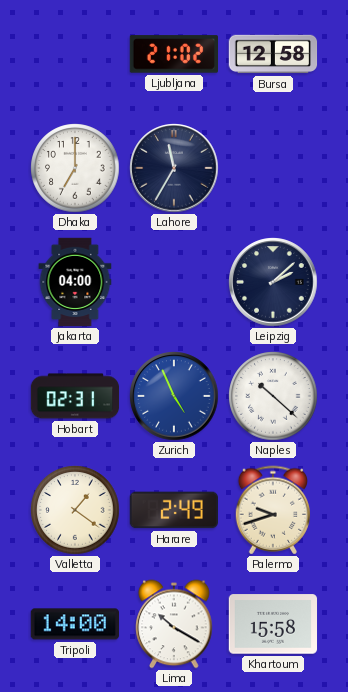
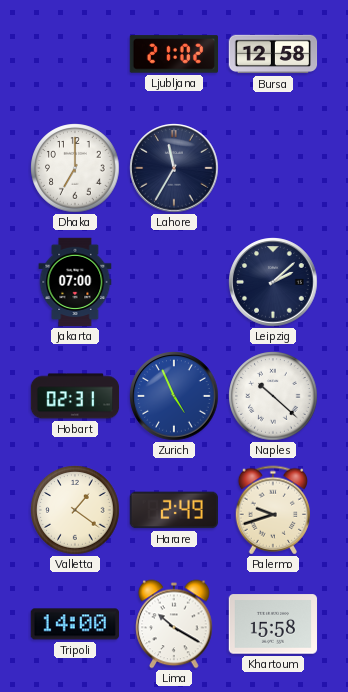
Jakarta: 04:00 -> 07:00 (75, 282)
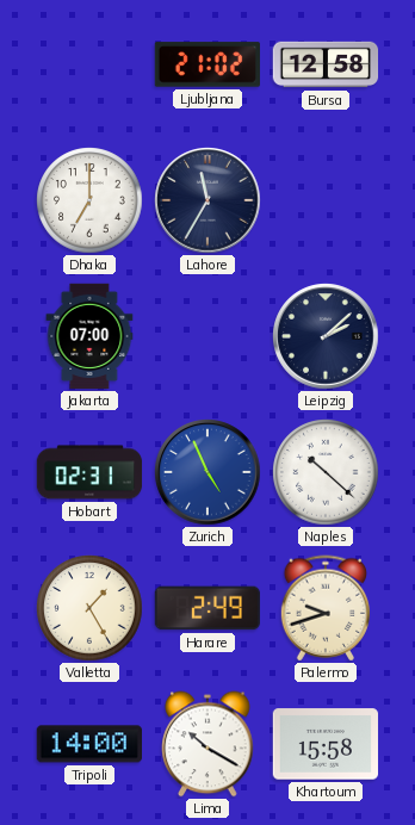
Valletta: 1:21 -> 1:25 (89, 608)
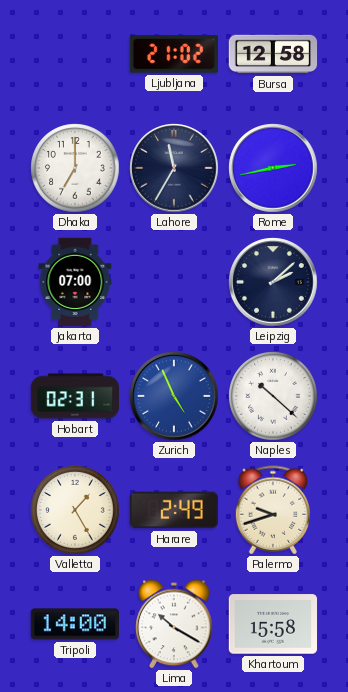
Rome: none -> 2:43 (273, 168)
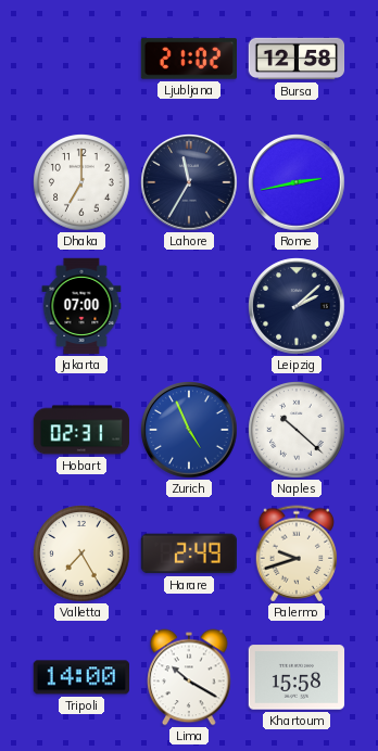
Valletta: 1:25 -> 7:25 (81, 553)
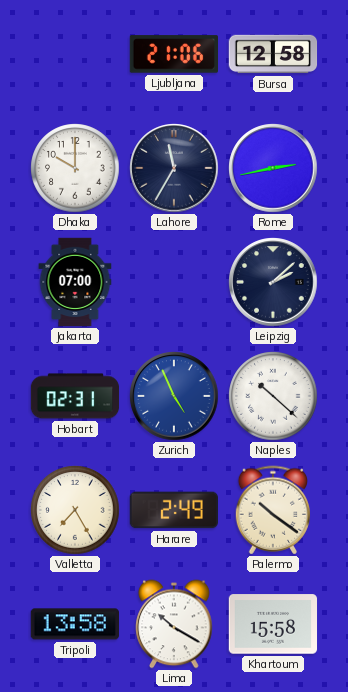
Ljubljana: 21:02 -> 21:06 (173, 54)
Dhaka: 7:00 -> 10:00 (75, 168)
Palermo: 9:42 -> 10:21 (273, 510)
Tripoli: 14:00 -> 13:58 (74, 624)
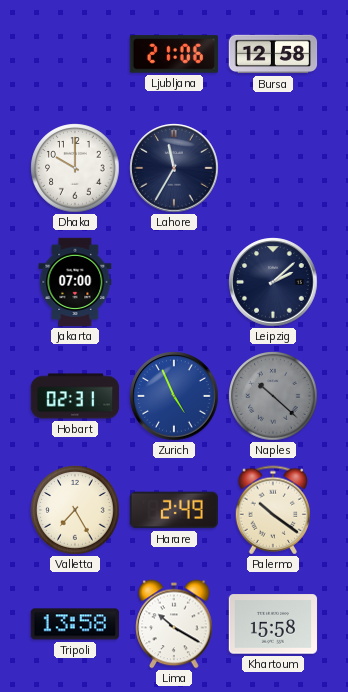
Rome: 2:43 -> none (273, 168)
Naples dial: white -> grey (273, 396)
